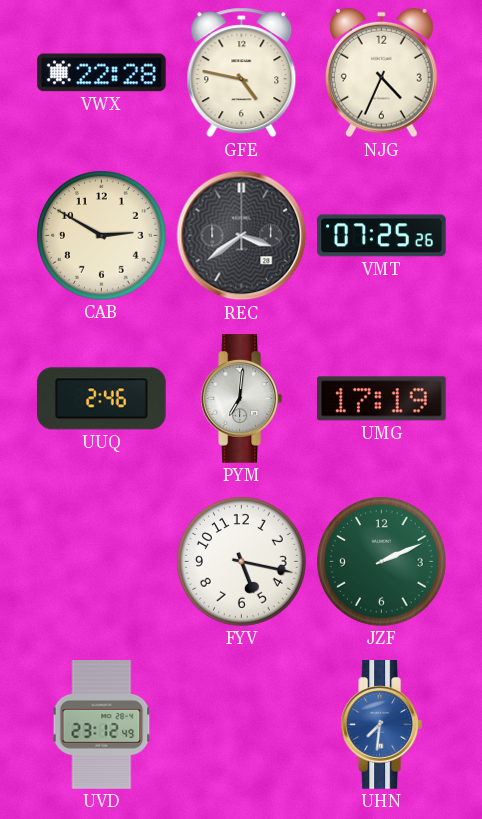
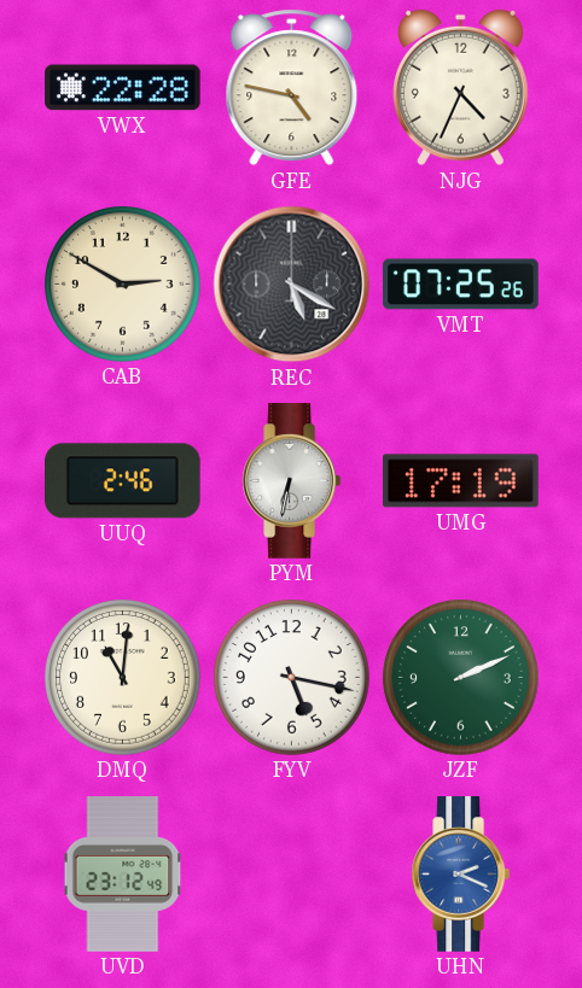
REC: 3:39 -> 5:20 (292, 285)
PYM: 7:01 -> 6:32 (291, 481)
DMQ: none -> 11:01 (123, 678)
UHN: 7:31 -> 2:19 (460, 875)
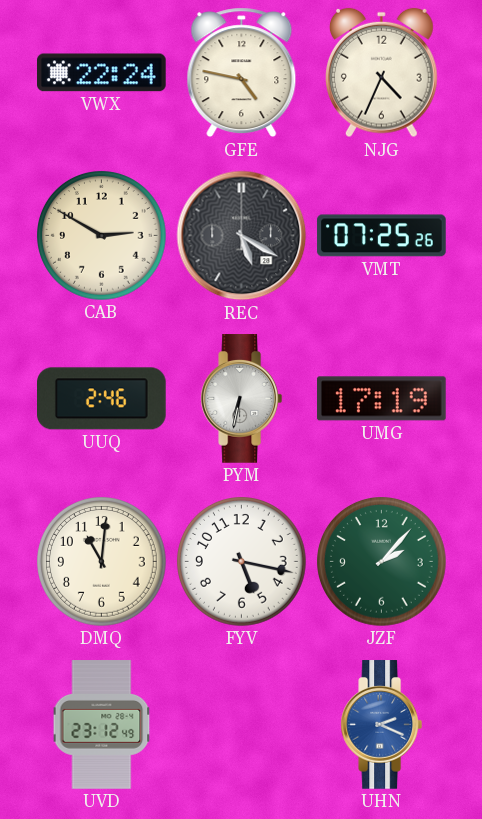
VWX: 22:28 -> 22:24 (102, 73)
JZF: 2:11 -> 2:07 (382, 562)
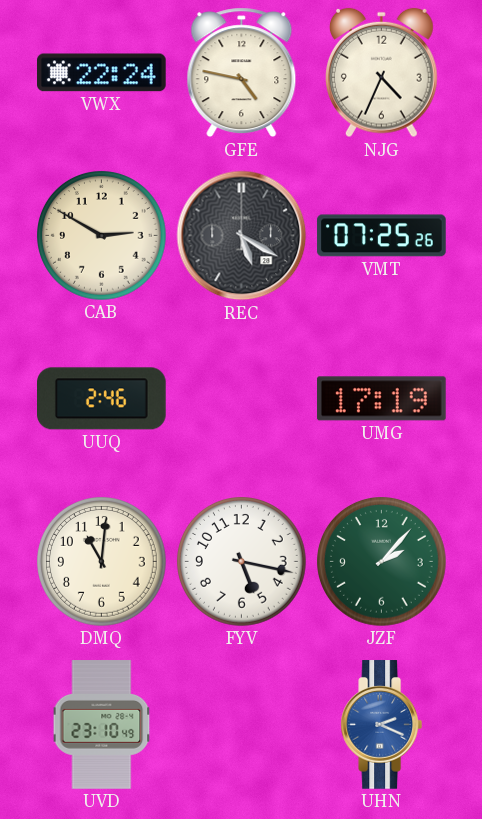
PYM: 6:32 -> none (241, 399)
UVD: 23:12 -> 23:10 (102, 725)
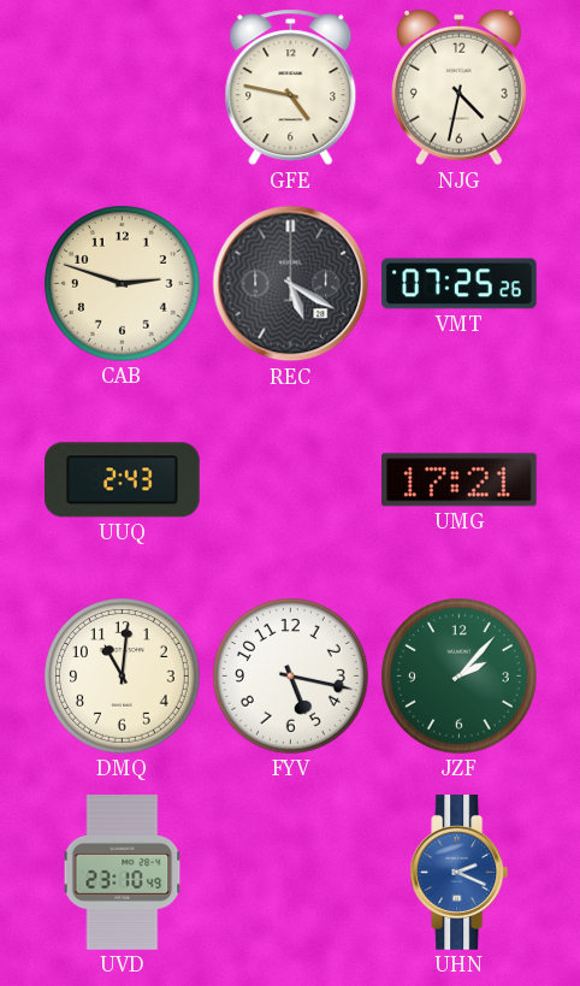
VWX: 22:24 -> none (102, 73)
NJG: 4:34 -> 4:32 (460, 88)
CAB: 2:50 -> 2:48 (123, 284)
UUQ: 2:46 -> 2:43 (123, 480)
UMG: 17:19 -> 17:21 (460, 480)
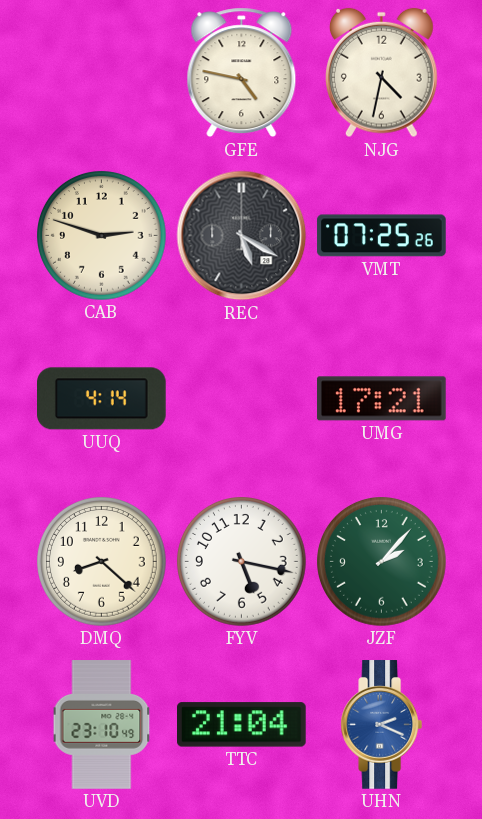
UUQ: 2:43 -> 4:14 (102, 399)
DMQ: 11:01 -> 8:22 (102, 562)
TTC: none -> 21:04 (242, 725)
